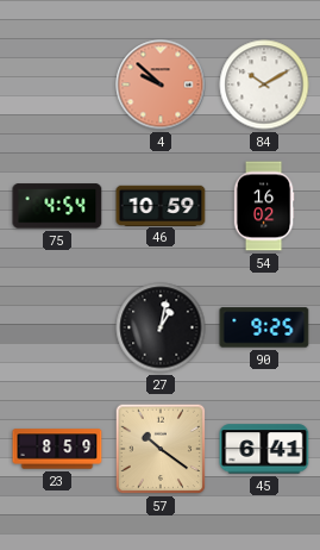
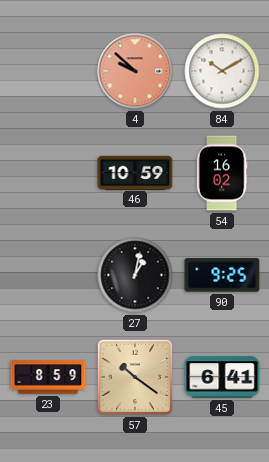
75: 4:54 -> none (57, 206)
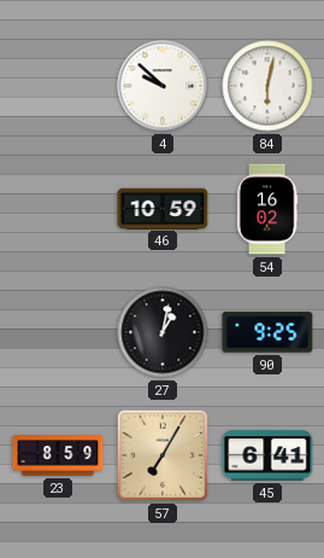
4 dial: salmon -> white (163, 86)
84: 10:10 -> 6:02 (267, 86)
57: 10:21 -> 7:05 (163, 455)
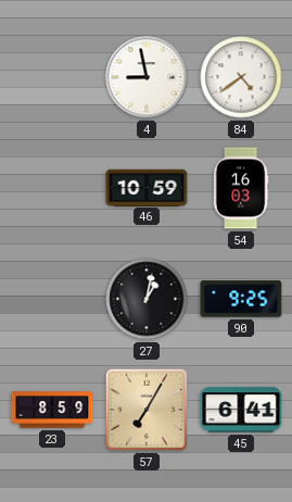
4: 9:52 -> 8:58 (147, 77)
84: 6:02 -> 4:39 (241, 77)
54: 16:02 -> 16:03 (241, 188)
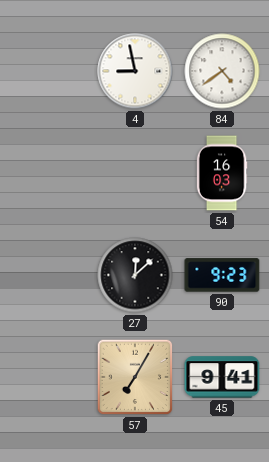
46: 10:59 -> none (147, 187)
27: 1:02 -> 12:08 (135, 275)
90: 9:25 -> 9:23 (222, 275)
23: 8:59 -> none (52, 410)
45: 6:41 -> 9:41 (222, 377)
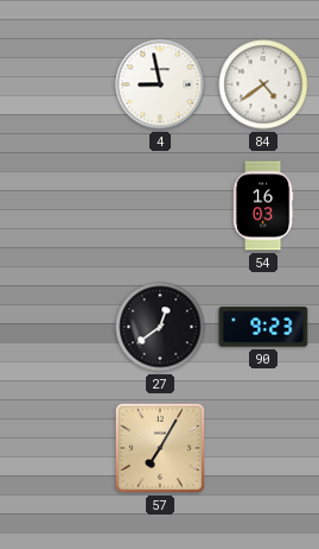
27: 12:08 -> 12:39 (160, 327)
45: 9:41 -> none (222, 377)
